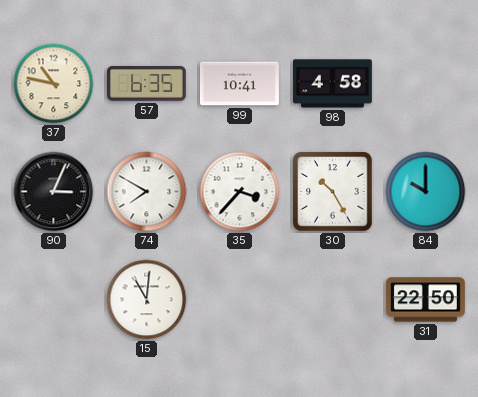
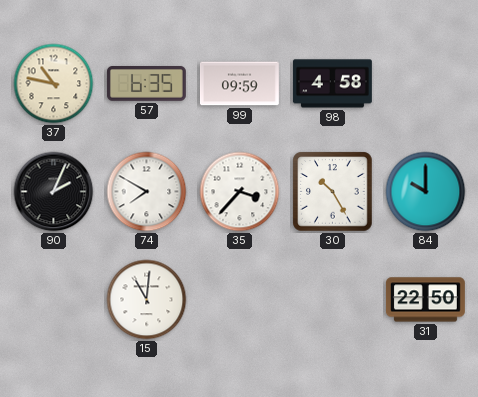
99: 10:41 -> 09:59 (239, 84)
90: 3:04 -> 2:04 (54, 192)
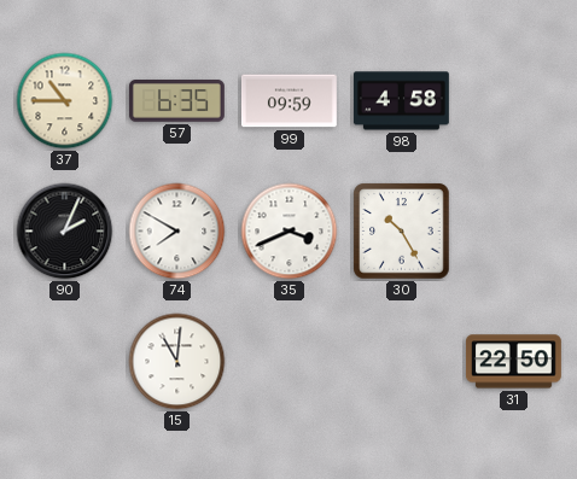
37: 10:47 -> 10:45 (65, 101)
35: 3:37 -> 3:41 (290, 232)
84: 10:00 -> none (426, 192)
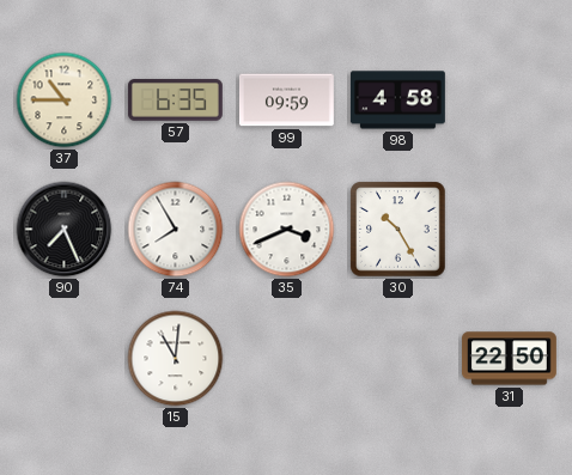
90: 2:04 -> 7:26 (65, 230)
74: 7:50 -> 7:55 (176, 230)
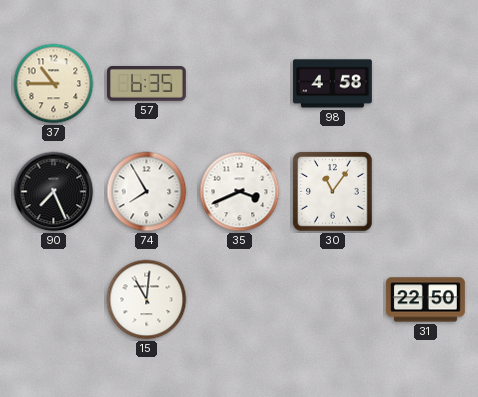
99: 09:59 -> none (286, 101)
30: 10:25 -> 11:06 (333, 192)
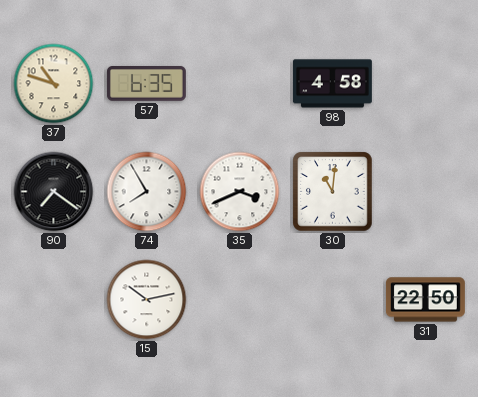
37: 10:45 -> 10:48 (54, 84)
90: 7:26 -> 7:21 (54, 192)
30: 11:06 -> 11:01 (333, 192)
15: 11:01 -> 10:13 (147, 300)
